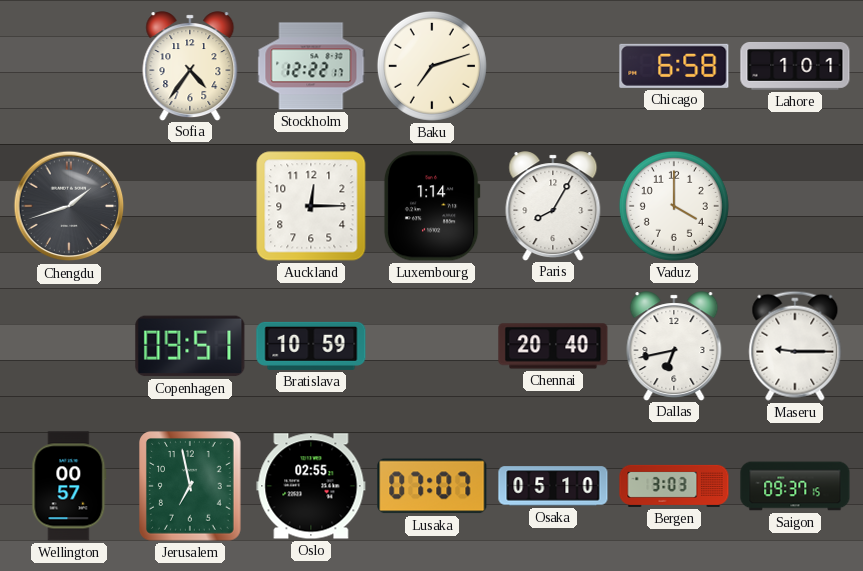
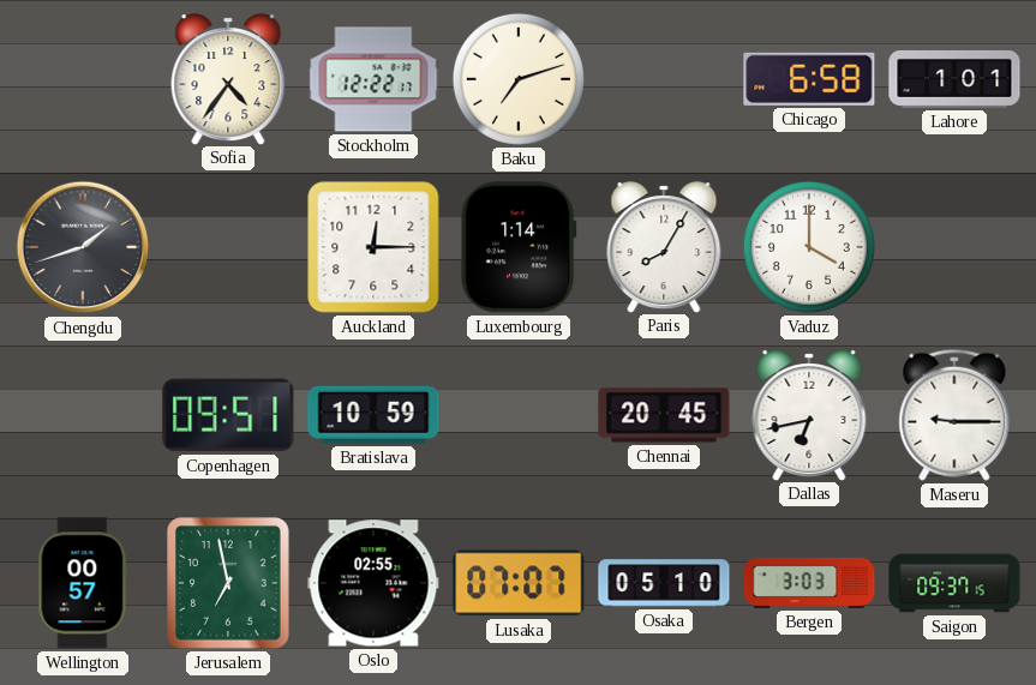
Chennai: 20:40 -> 20:45 (664, 415)
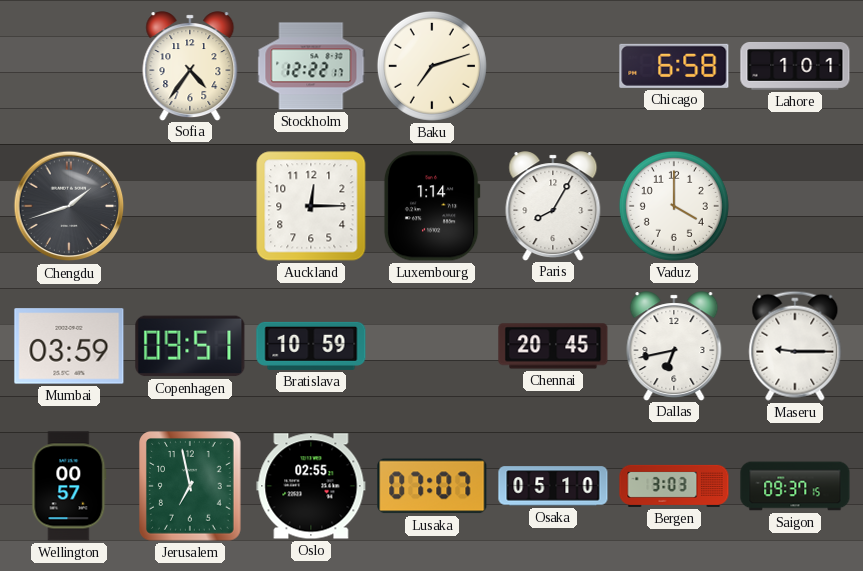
Mumbai: none -> 03:59 (69, 346)
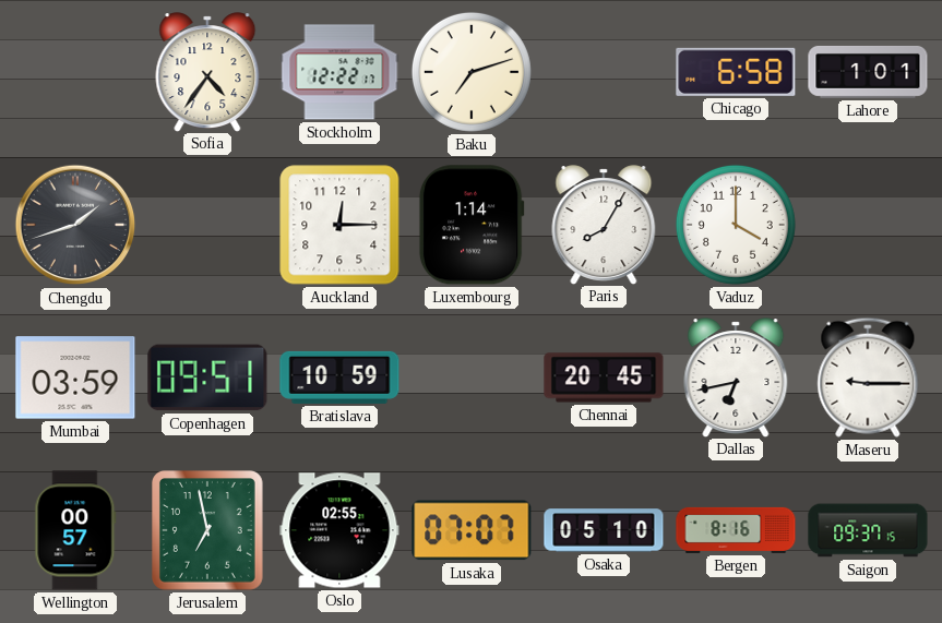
Bergen: 3:03 -> 8:16 (736, 530)
